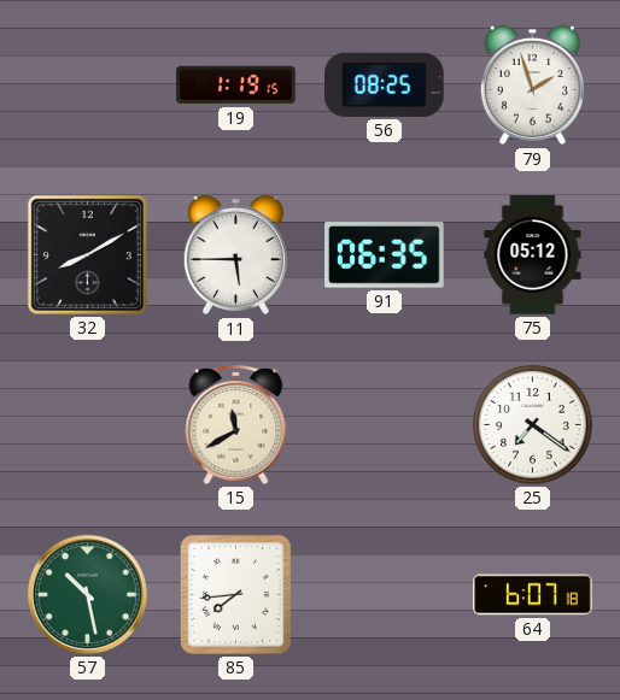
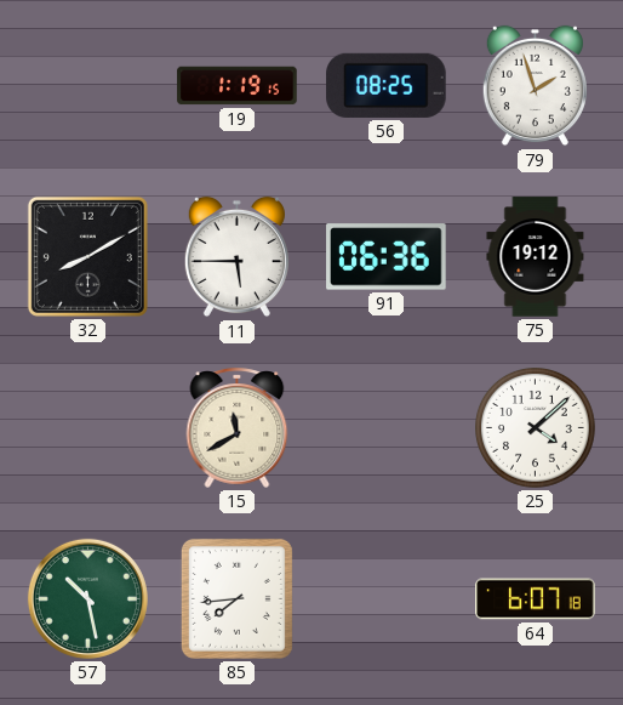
91: 06:35 -> 06:36 (387, 257)
75: 05:12 -> 19:12 (536, 257)
25: 7:21 -> 4:08 (536, 428)
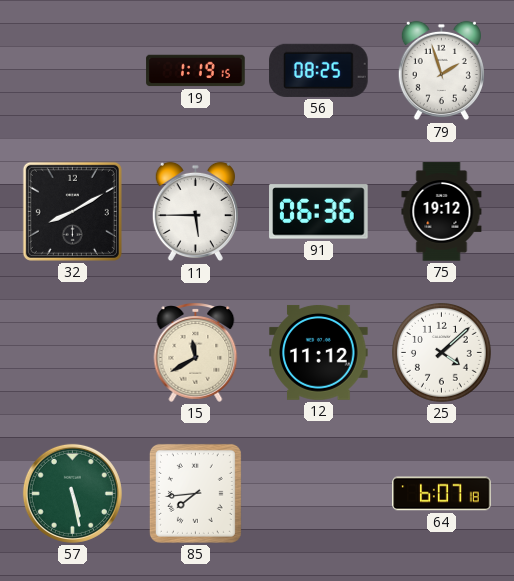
12: none -> 11:12 (319, 353)
57: 10:28 -> 5:28 (72, 493)
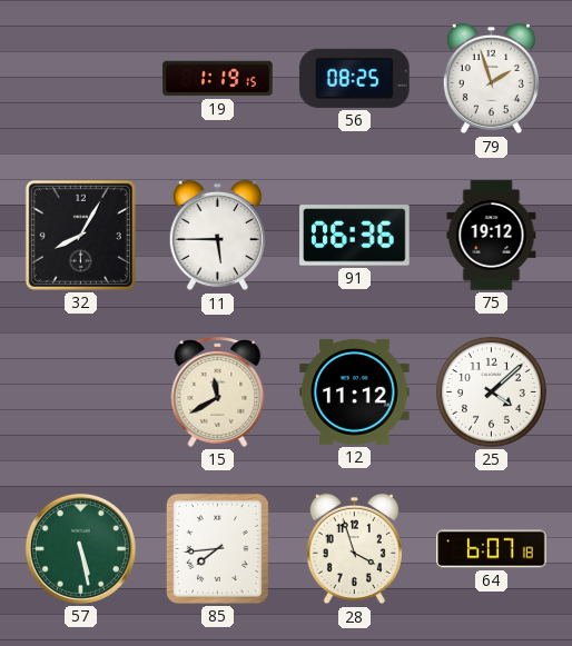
32: 8:10 -> 8:05 (80, 235)
28: none -> 3:57 (354, 549)
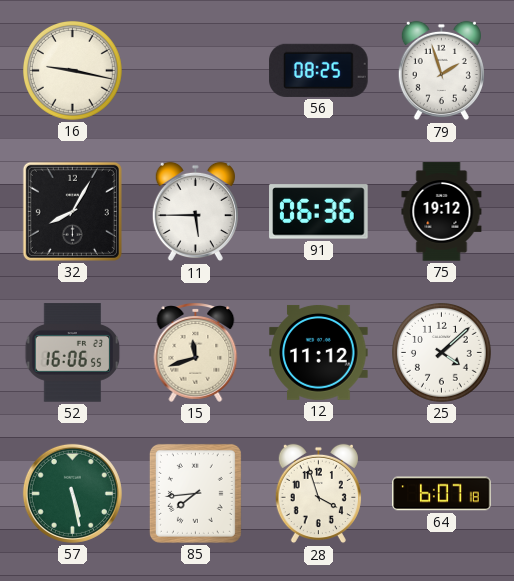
16: none -> 9:17 (73, 71)
19: 1:19 -> none (218, 79)
52: none -> 16:06 (73, 353)
15: 11:40 -> 11:42 (196, 352)
